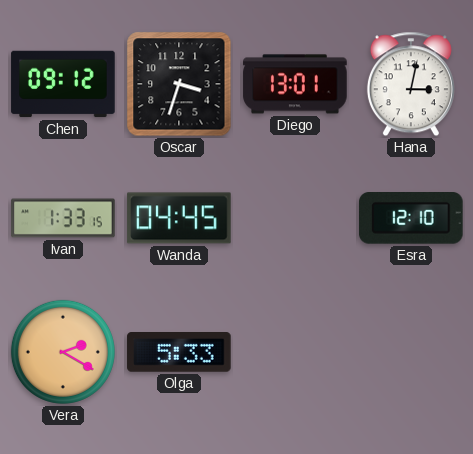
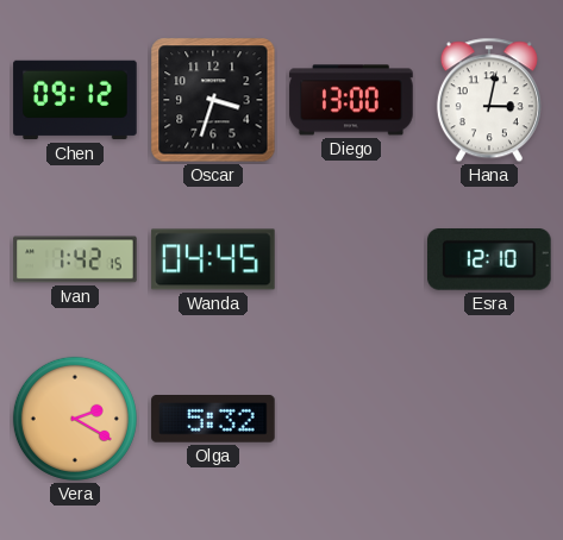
Diego: 13:01 -> 13:00 (351, 100)
Ivan: 1:33 -> 1:42 (75, 259)
Olga: 5:33 -> 5:32 (213, 420)
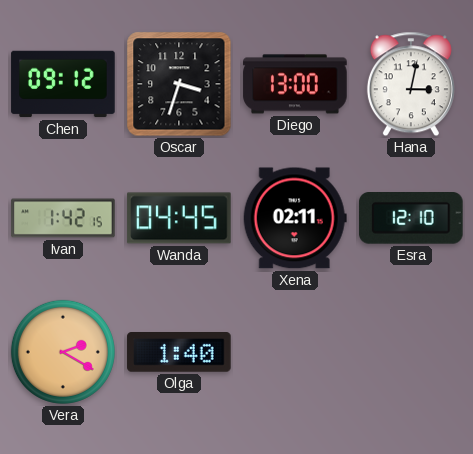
Xena: none -> 02:11 (295, 218)
Olga: 5:32 -> 1:40 (179, 353)
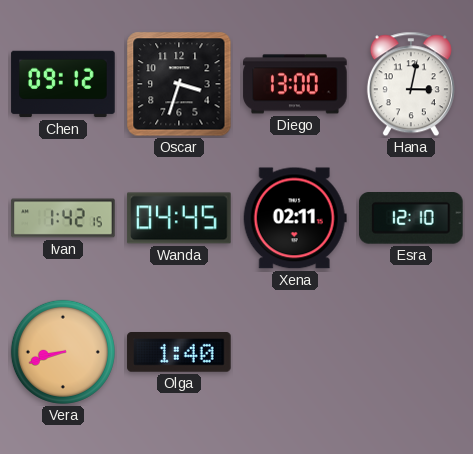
Vera: 2:20 -> 8:42 (63, 352)
